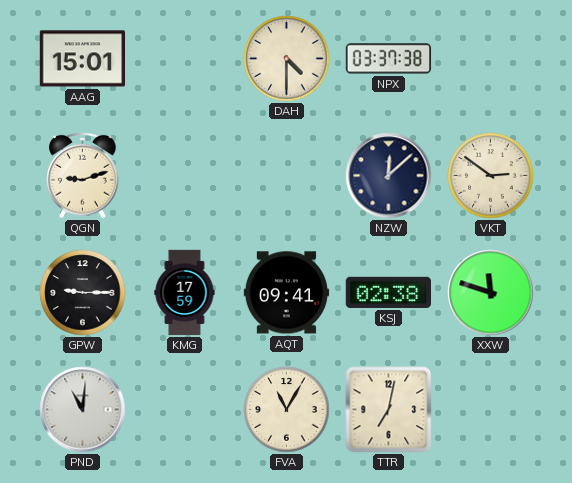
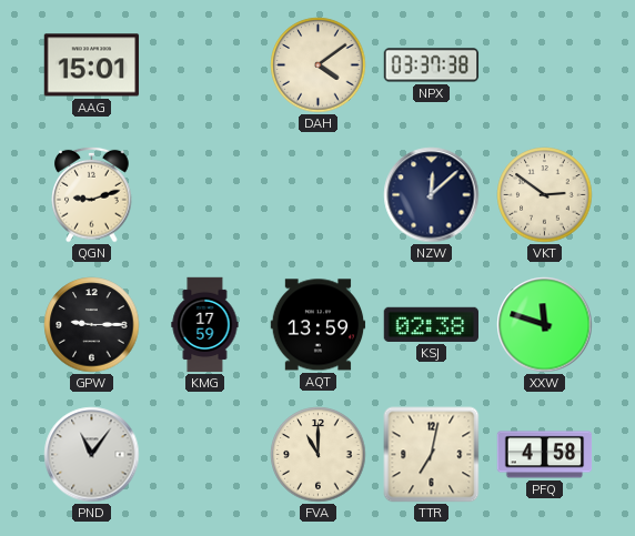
DAH: 4:30 -> 4:09 (319, 65)
AQT: 09:41 -> 13:59 (319, 325)
PND: 11:01 -> 11:06 (92, 455)
FVA: 11:05 -> 11:00 (319, 455)
PFQ: none -> 4:58 (545, 455)
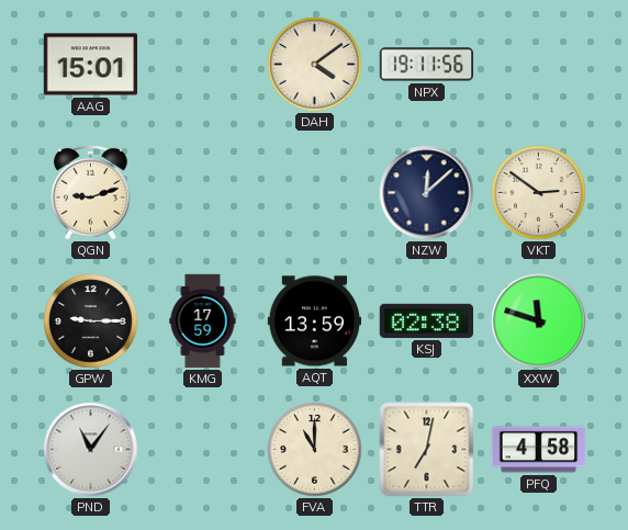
NPX: 03:37 -> 19:11 (427, 65)
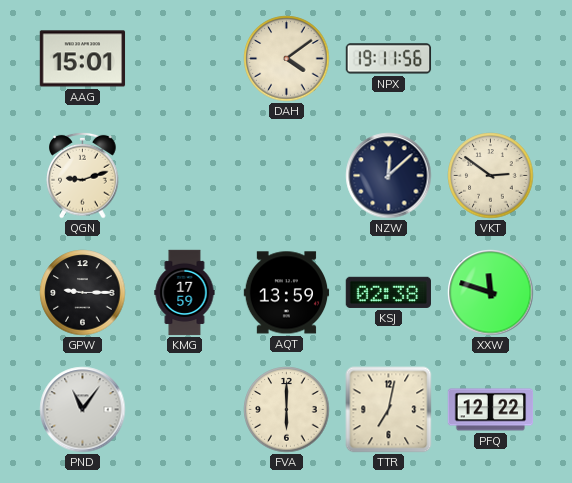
FVA: 11:00 -> 6:00 (287, 410)
PFQ: 4:58 -> 12:22 (491, 410)
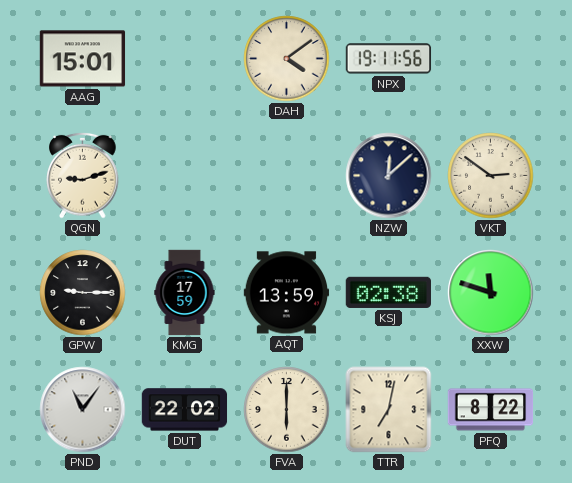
DUT: none -> 22:02 (185, 410)
PFQ: 12:22 -> 8:22 (491, 410)
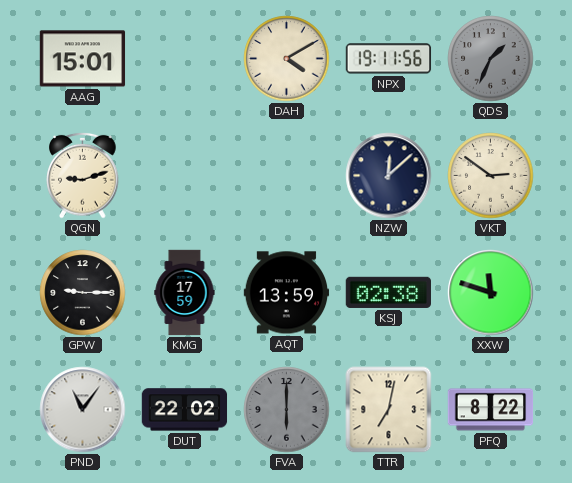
DAH: 4:09 -> 4:10 (287, 59)
QDS: none -> 1:34 (491, 59)
FVA dial: cream -> grey (287, 410)
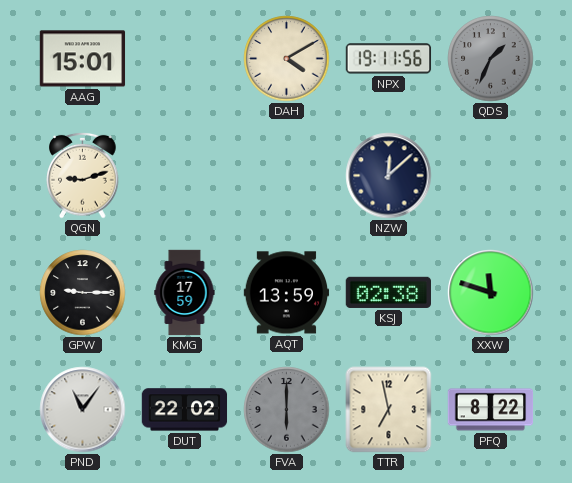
VKT: 2:51 -> none (491, 176)
TTR: 7:02 -> 6:58 (389, 410)
